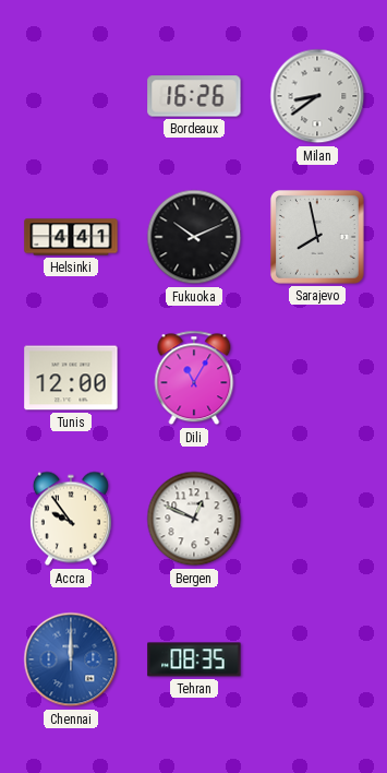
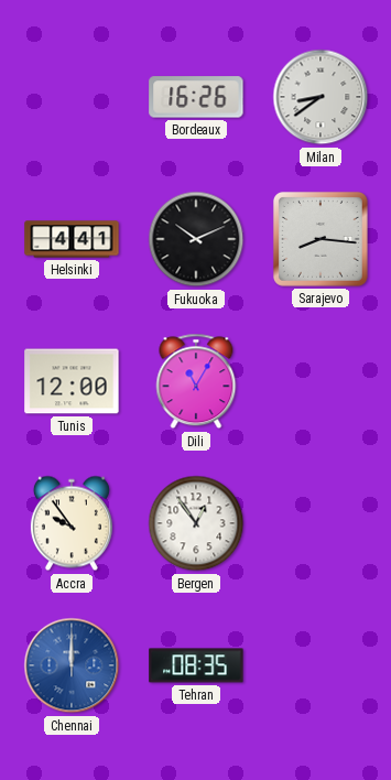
Sarajevo: 7:58 -> 8:16 (321, 239)
Bergen: 12:49 -> 12:54 (196, 523)
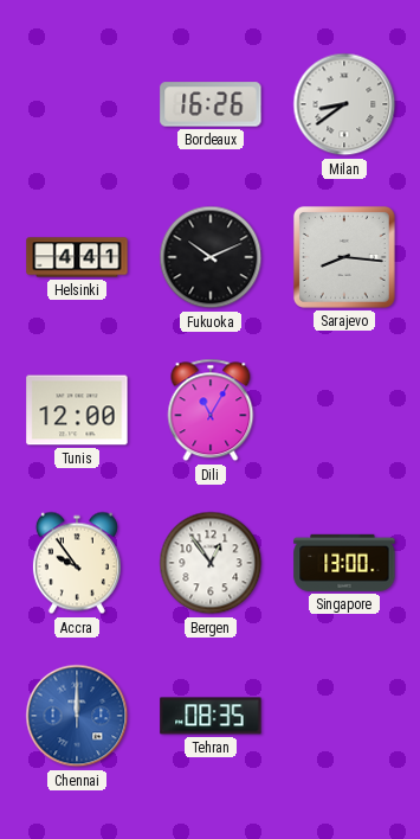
Singapore: none -> 13:00 (344, 563)
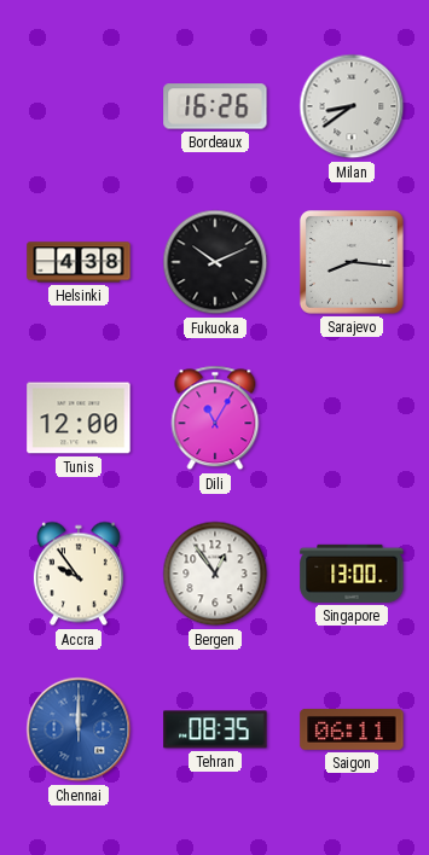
Helsinki: 4:41 -> 4:38 (79, 262)
Saigon: none -> 06:11 (352, 729)
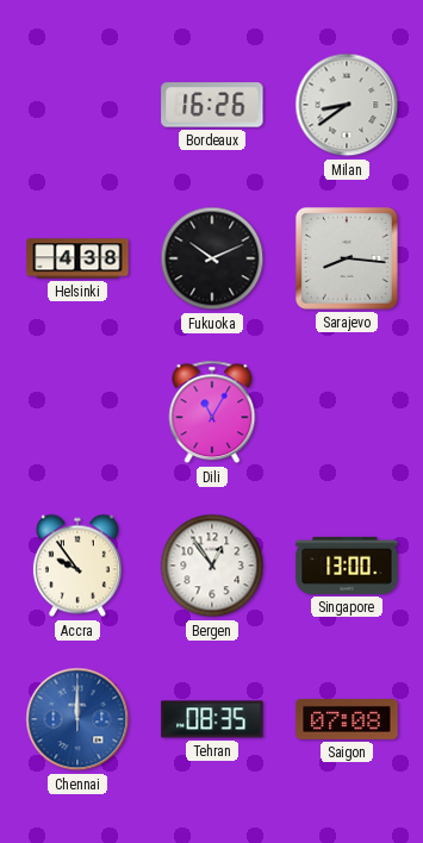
Tunis: 12:00 -> none (79, 418)
Saigon: 06:11 -> 07:08 (347, 719)
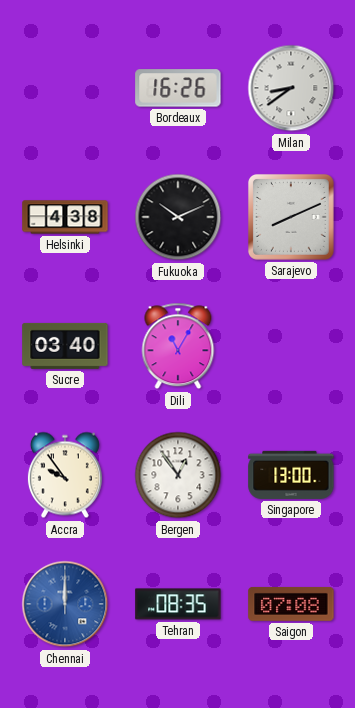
Sarajevo: 8:16 -> 8:11 (291, 217)
Sucre: none -> 03:40 (65, 346)
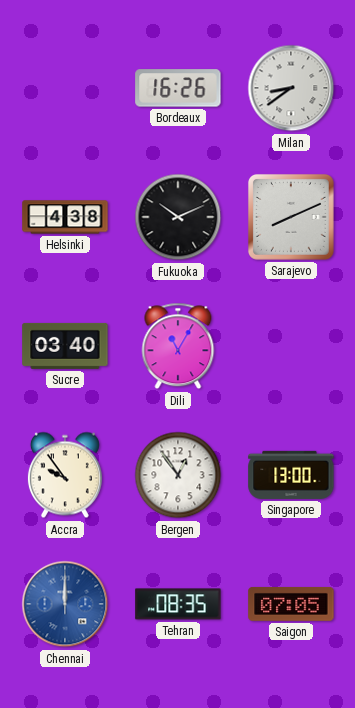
Saigon: 07:08 -> 07:05 (291, 604)
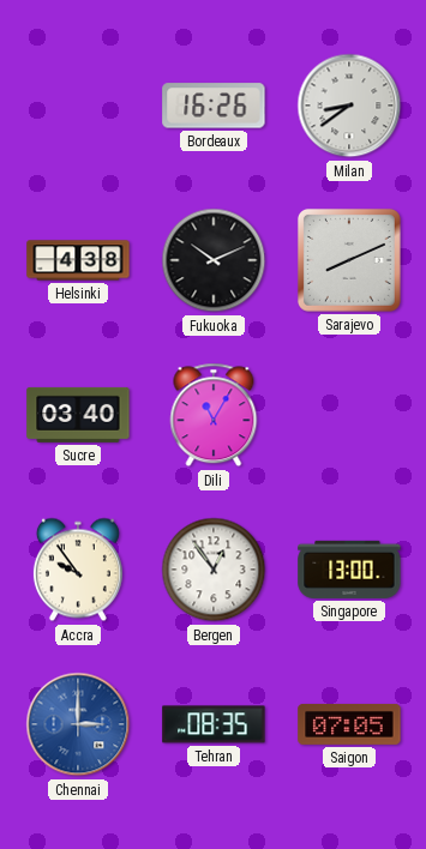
Chennai: 12:00 -> 3:00 (78, 724)
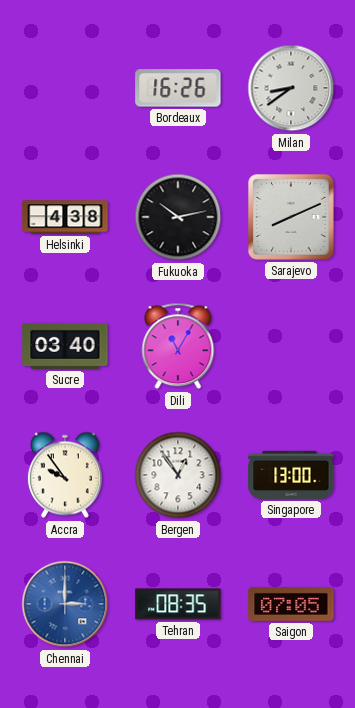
Fukuoka: 10:11 -> 10:13 (178, 217)
